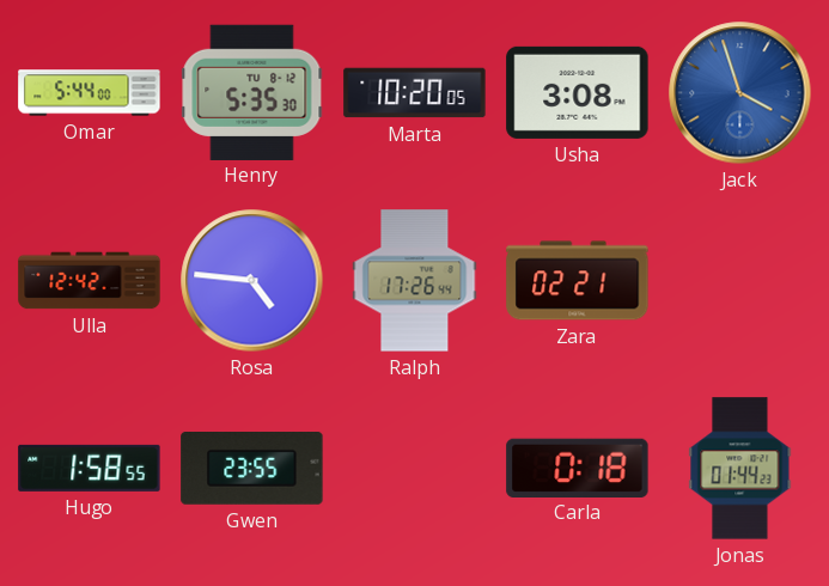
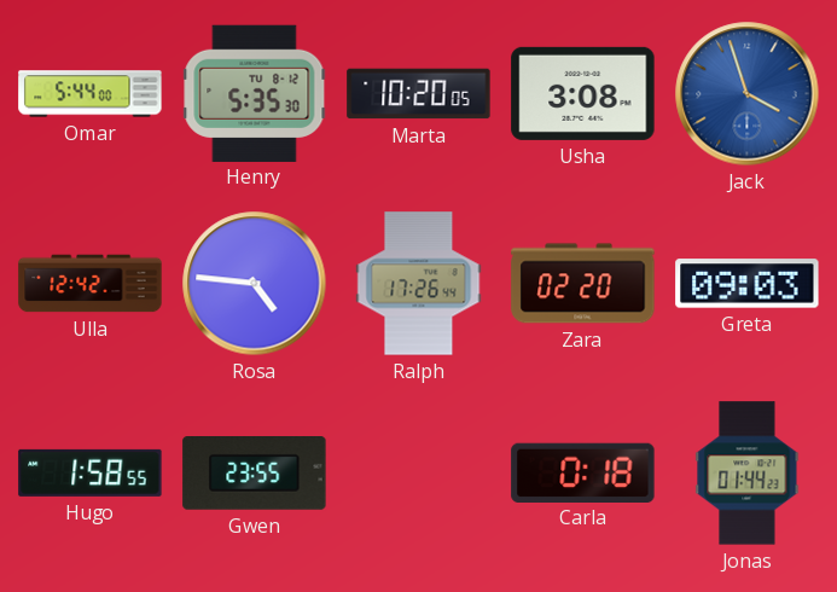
Zara: 02:21 -> 02:20 (583, 284)
Greta: none -> 09:03 (748, 284)
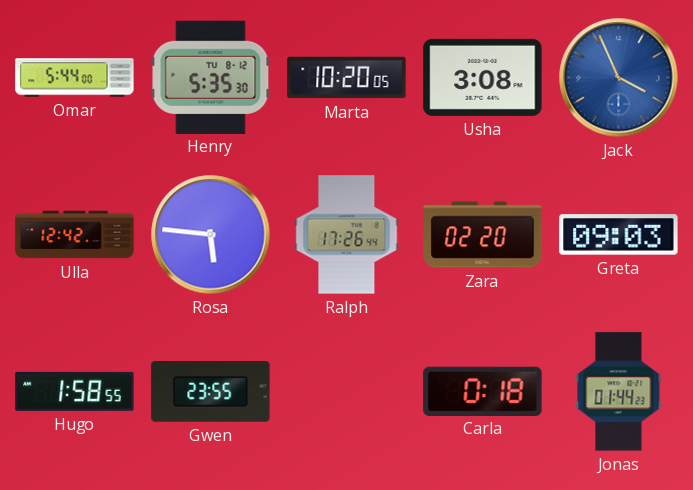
Jack: 3:57 -> 3:56 (619, 78)
Rosa: 4:46 -> 5:46 (211, 235)
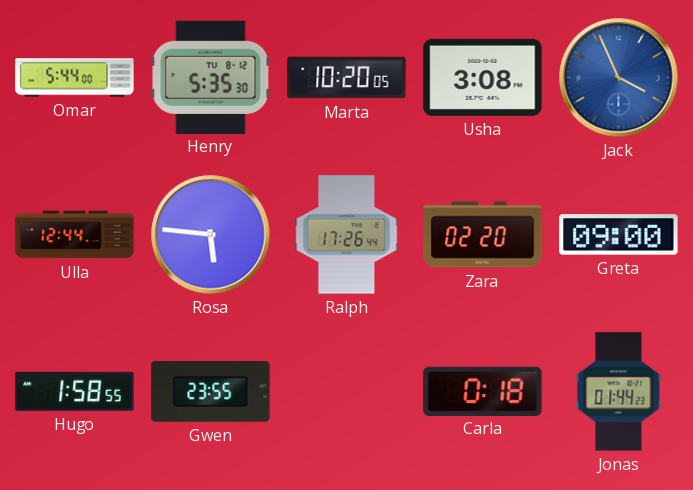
Ulla: 12:42 -> 12:44 (75, 235)
Greta: 09:03 -> 09:00 (619, 235)
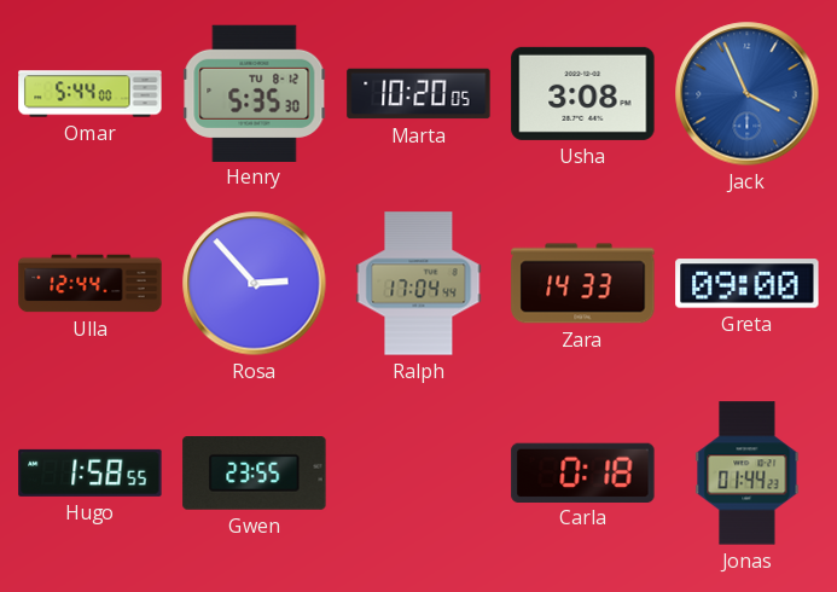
Rosa: 5:46 -> 2:53 (255, 284)
Ralph: 17:26 -> 17:04 (419, 284)
Zara: 02:20 -> 14:33 (583, 284)
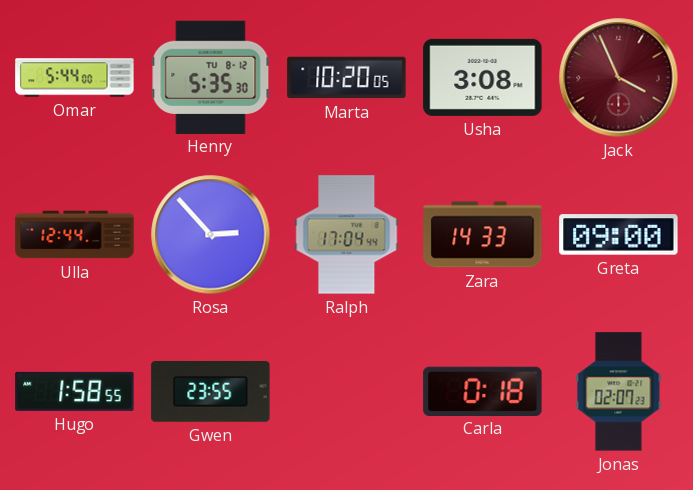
Jack dial: blue -> burgundy (619, 78)
Jonas: 01:44 -> 02:07 (619, 392)
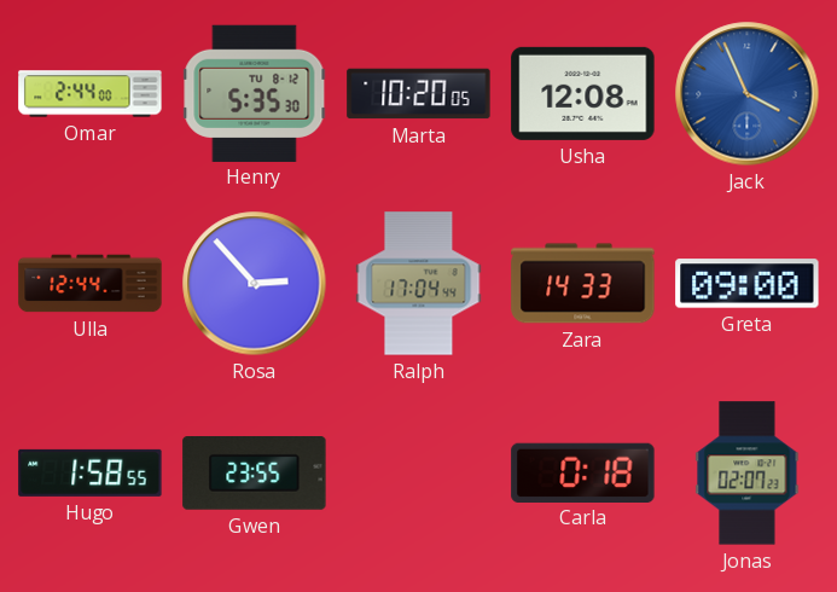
Omar: 5:44 -> 2:44 (91, 94)
Usha: 3:08 -> 12:08 (583, 93)
Jack dial: burgundy -> blue (748, 94)
